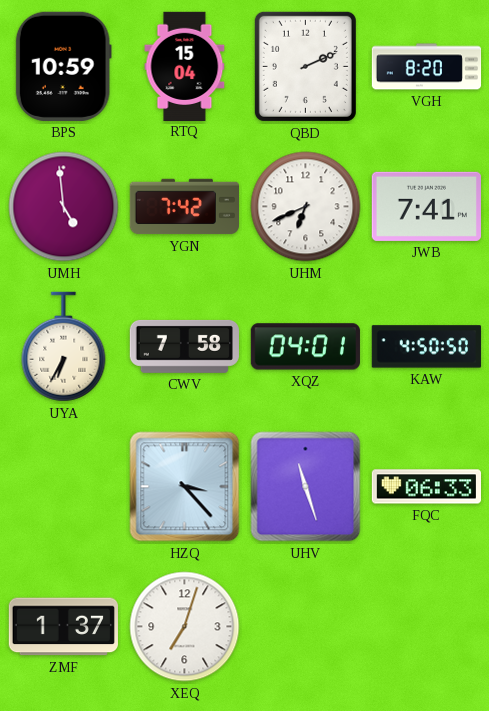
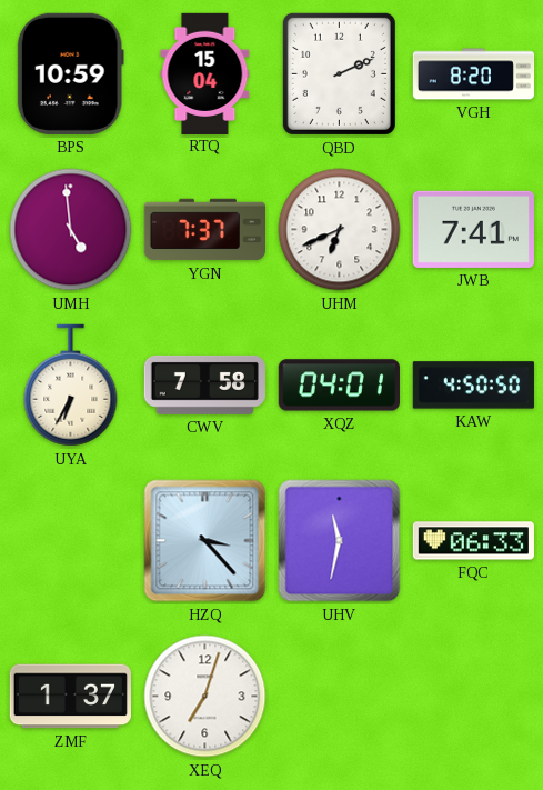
YGN: 7:42 -> 7:37 (204, 230)
UHV: 11:27 -> 11:32 (340, 541)
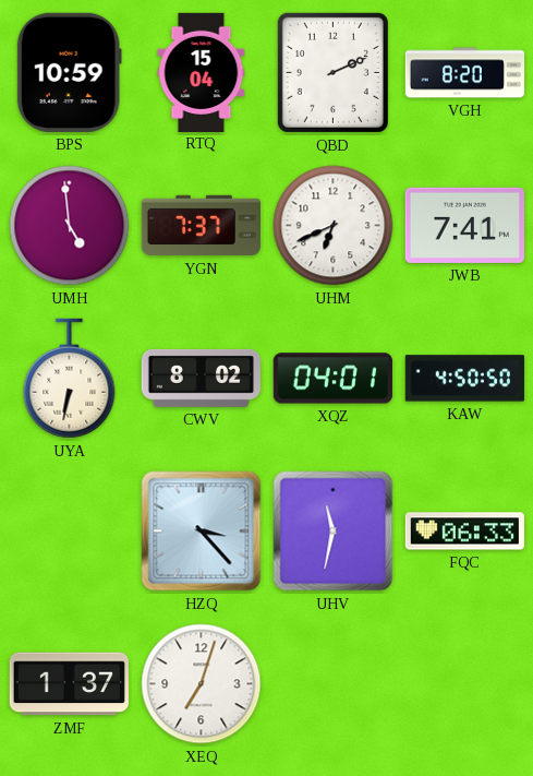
UYA: 6:35 -> 6:32 (70, 379)
CWV: 7:58 -> 8:02 (201, 378)
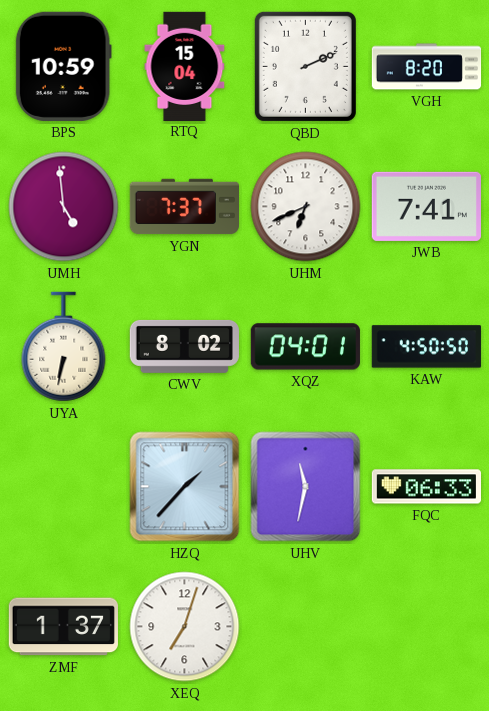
HZQ: 3:23 -> 1:37 (185, 487)
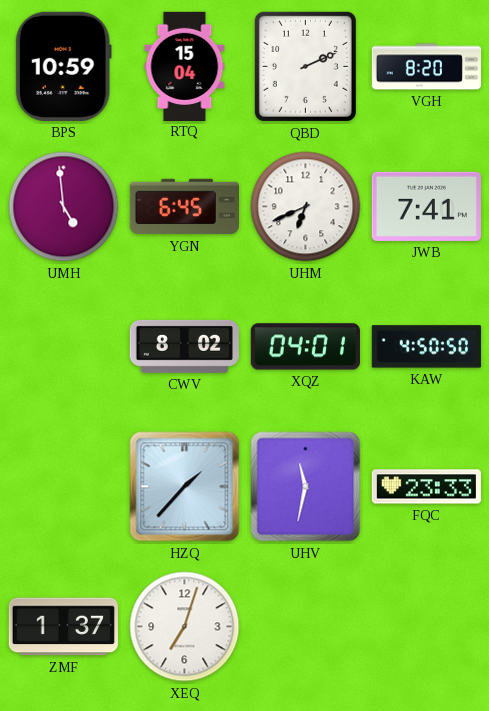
YGN: 7:37 -> 6:45 (184, 207)
UYA: 6:32 -> none (64, 347)
FQC: 06:33 -> 23:33 (426, 487)
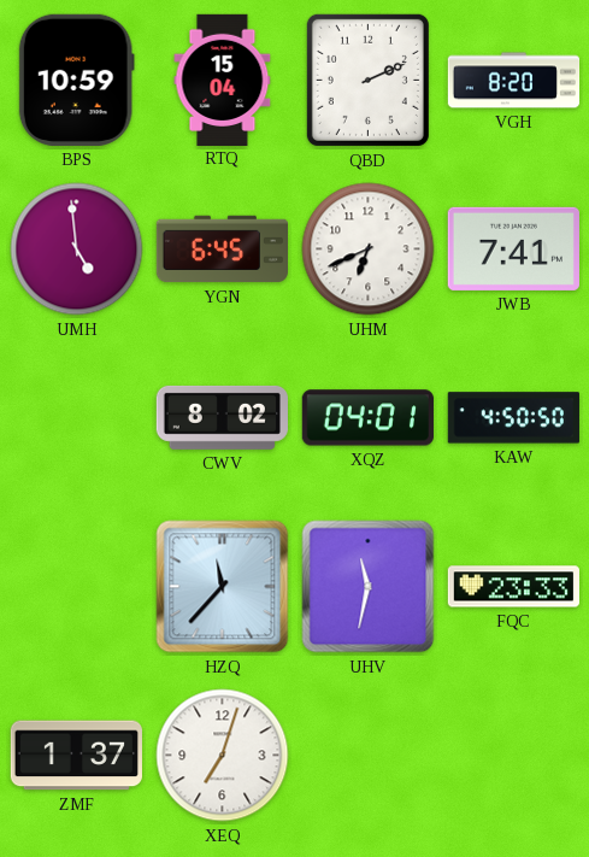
HZQ: 1:37 -> 11:37 (223, 587)
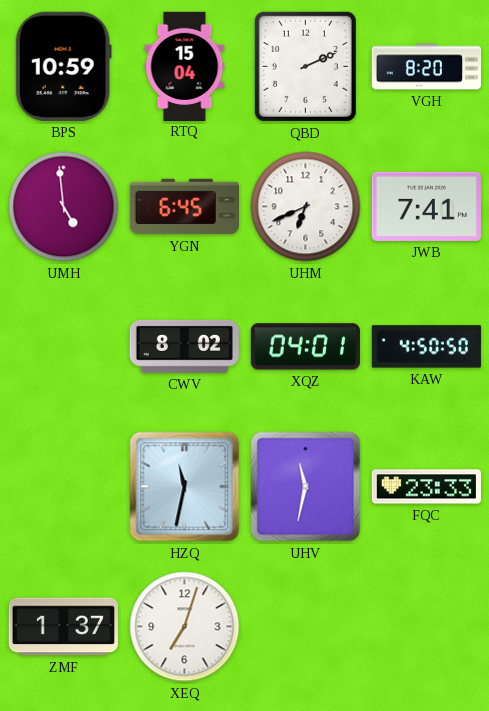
HZQ: 11:37 -> 11:32 (185, 487)
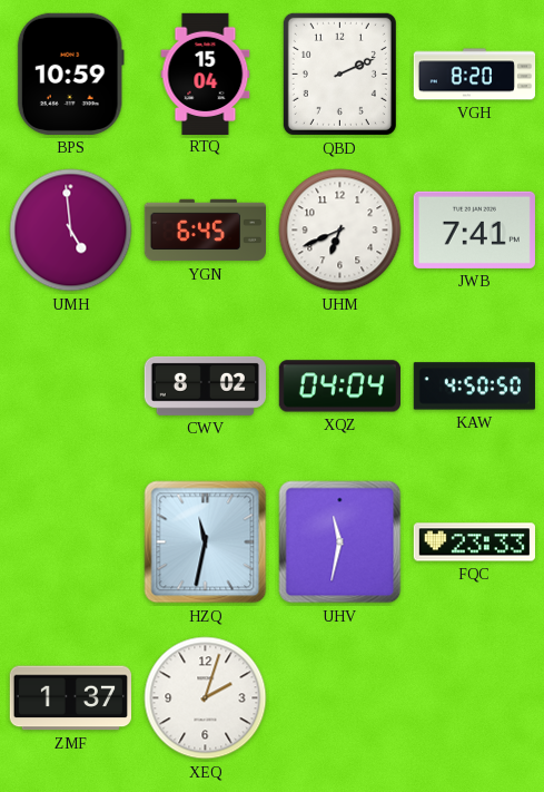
XQZ: 04:01 -> 04:04 (339, 387)
XEQ: 7:03 -> 2:03 (206, 698)
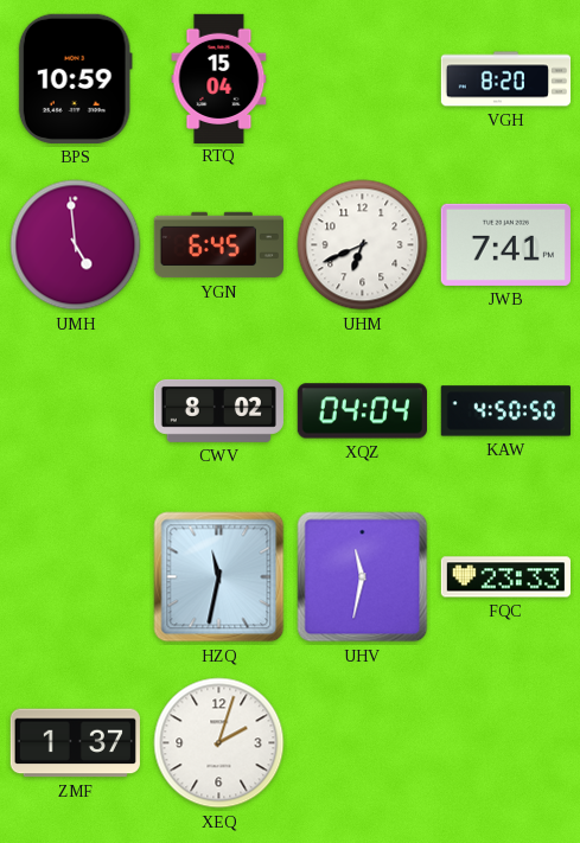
QBD: 2:11 -> none (339, 74)
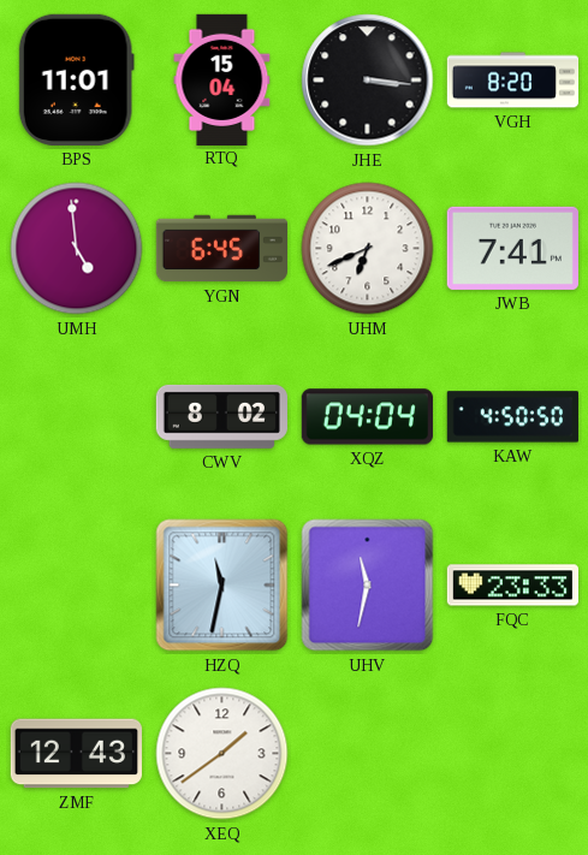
BPS: 10:59 -> 11:01 (76, 79)
JHE: none -> 3:16 (368, 81)
ZMF: 1:37 -> 12:43 (76, 754)
XEQ: 2:03 -> 1:39 (222, 754)
